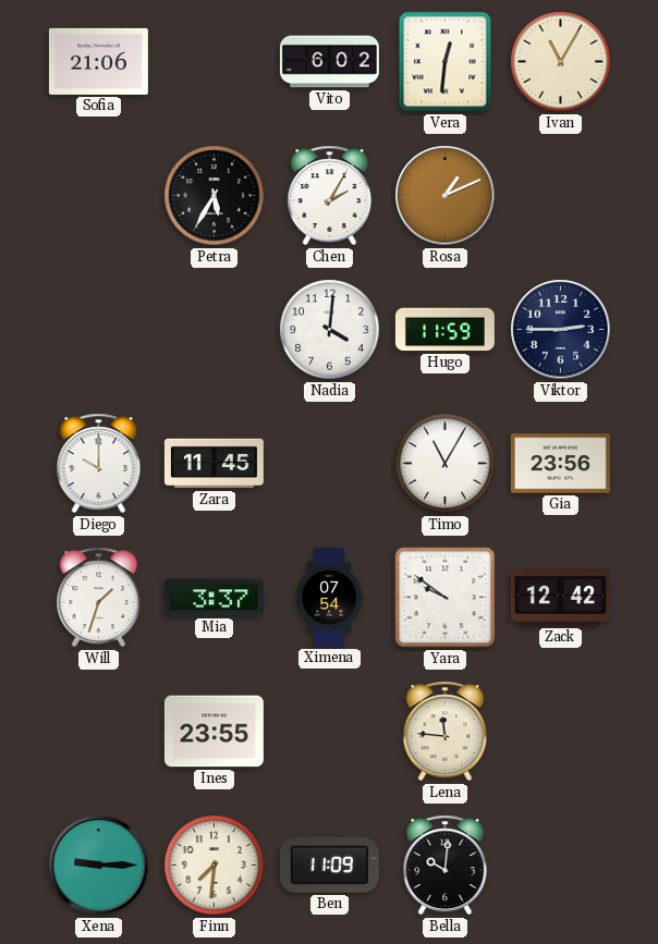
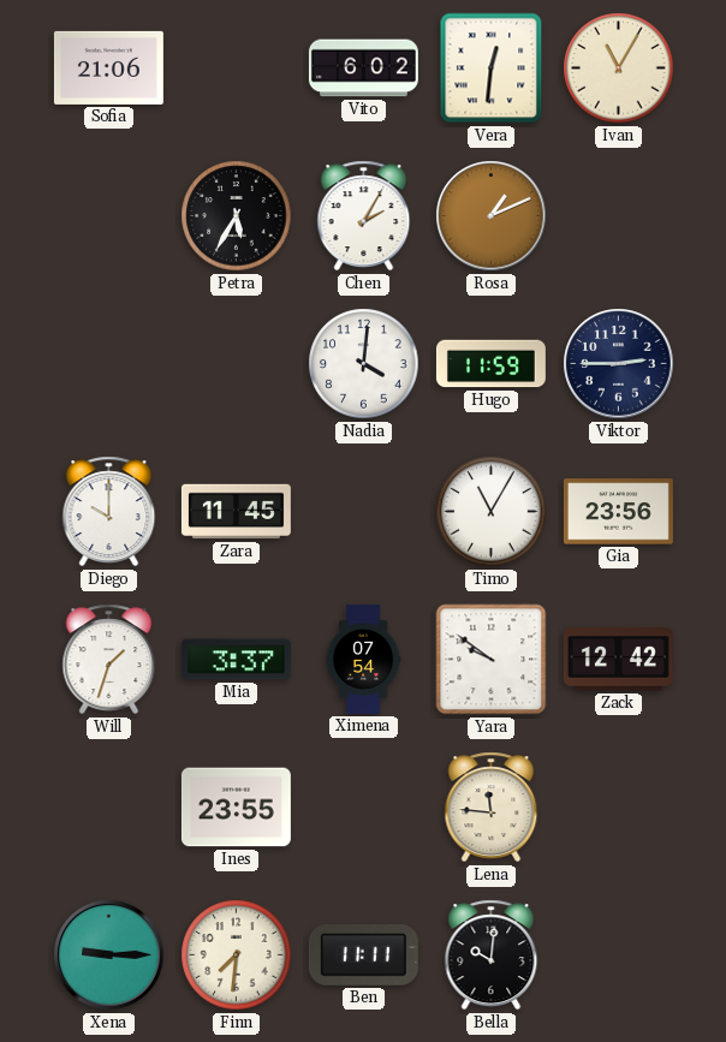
Ben: 11:09 -> 11:11 (363, 954)
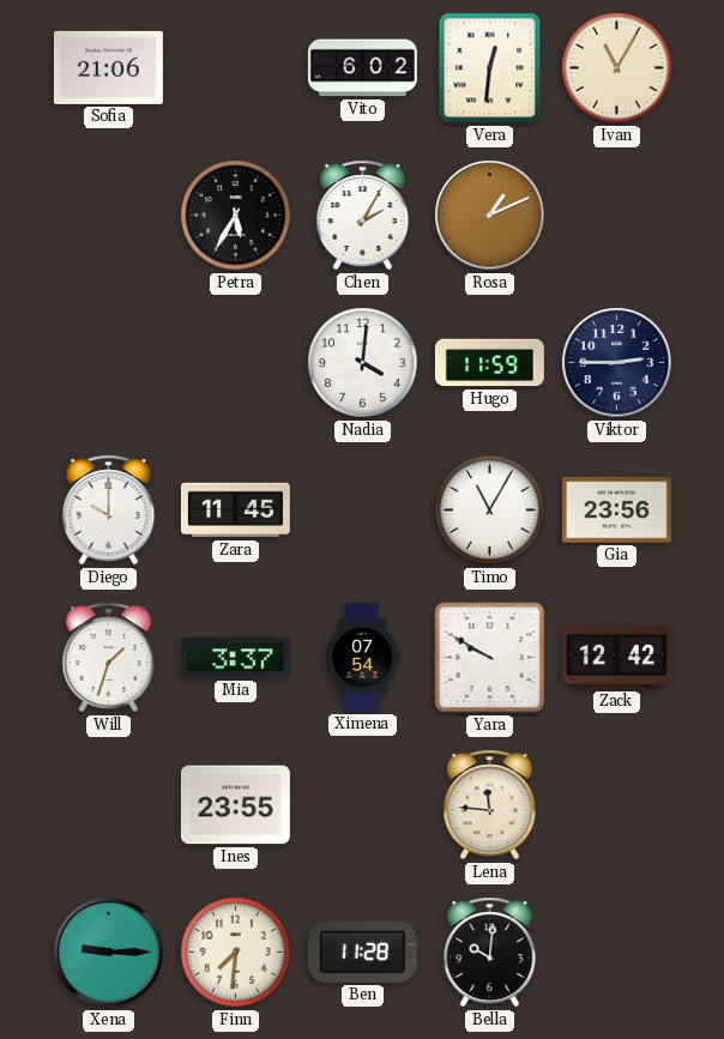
Yara: 9:51 -> 9:50 (490, 658)
Ben: 11:11 -> 11:28 (362, 952)
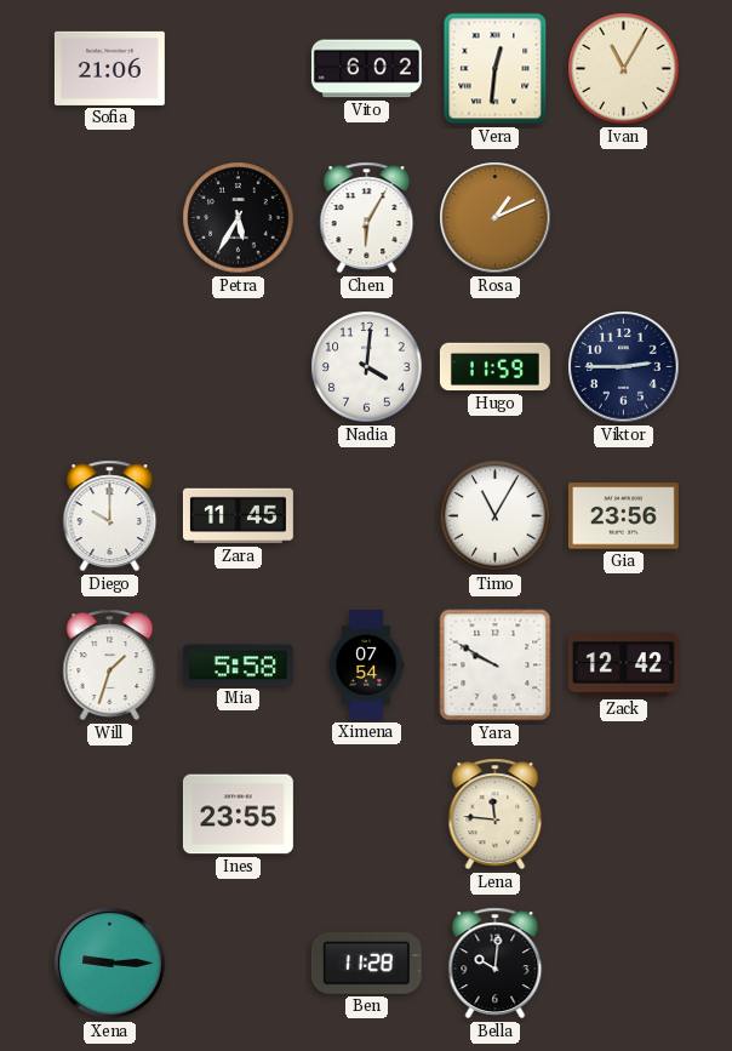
Chen: 2:05 -> 6:05 (367, 218)
Mia: 3:37 -> 5:58 (238, 666)
Finn: 7:31 -> none (236, 953)
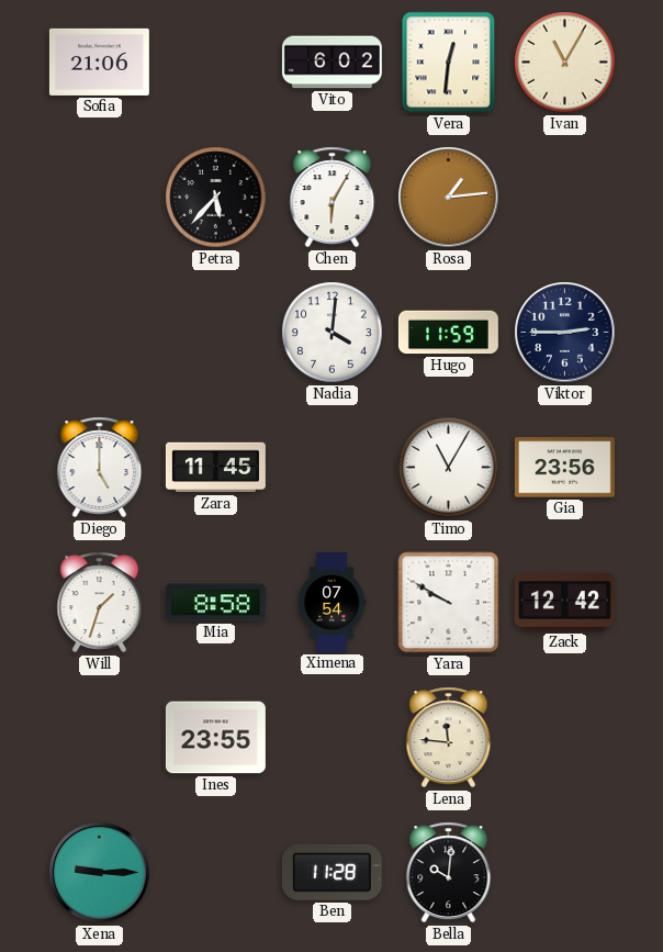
Petra: 5:35 -> 5:37 (216, 198)
Rosa: 1:11 -> 1:14 (449, 198)
Diego: 10:00 -> 5:00 (100, 468)
Mia: 5:58 -> 8:58 (215, 603)
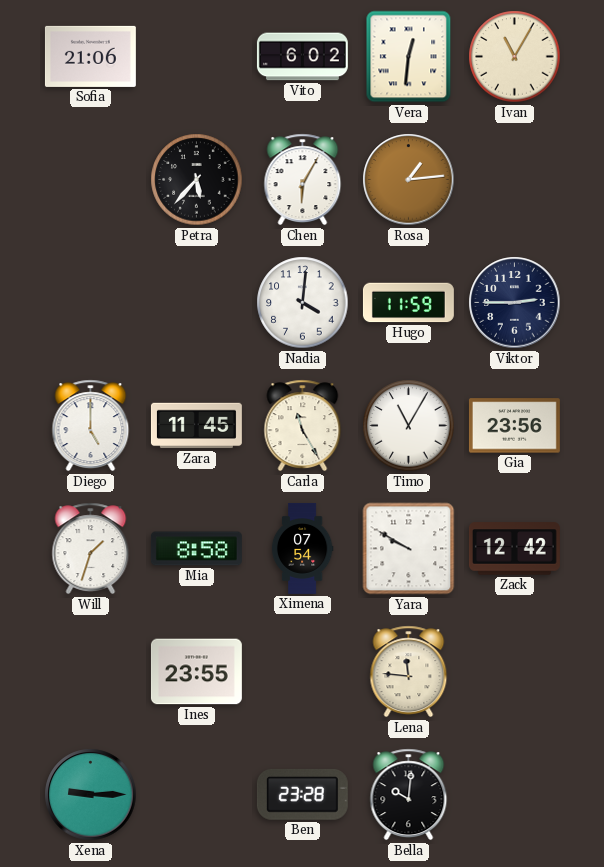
Carla: none -> 11:25 (303, 426)
Ben: 11:28 -> 23:28 (302, 794)
